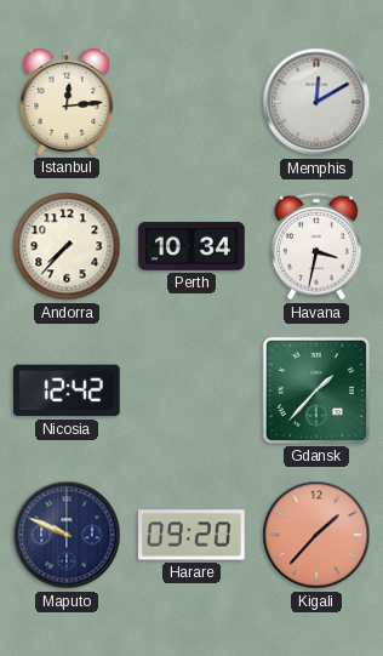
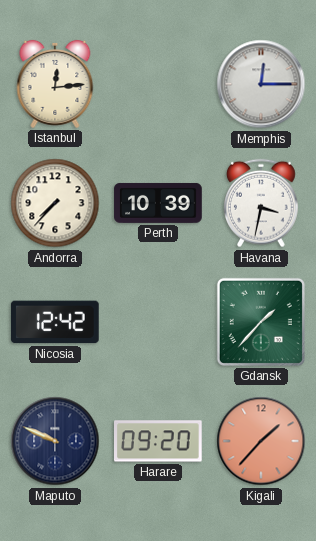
Memphis: 12:10 -> 12:15 (261, 84)
Perth: 10:34 -> 10:39 (158, 203)
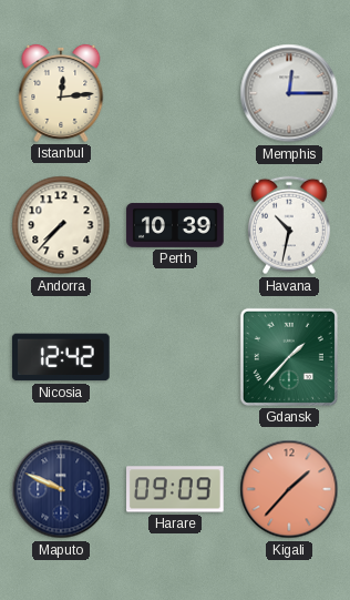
Havana: 3:32 -> 10:32 (289, 225)
Harare: 09:20 -> 09:09 (176, 489)
